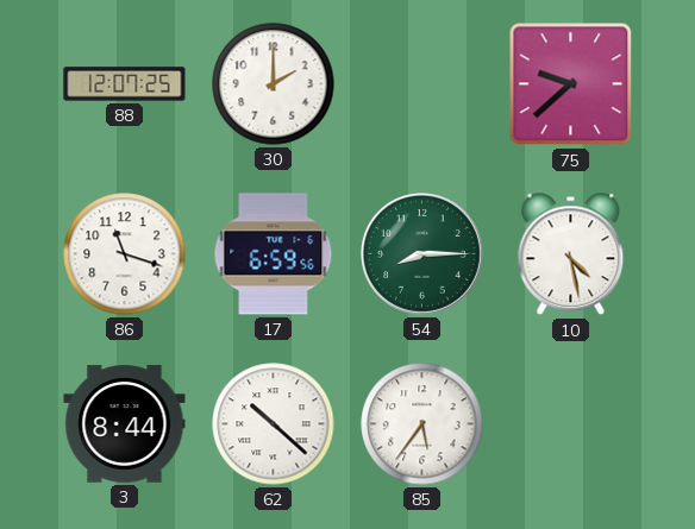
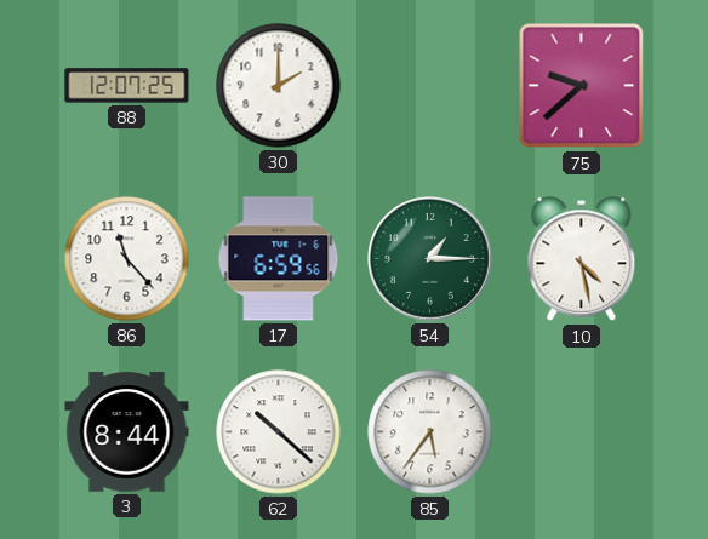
86: 11:18 -> 11:23 (127, 259)
54: 8:15 -> 1:15 (430, 259)
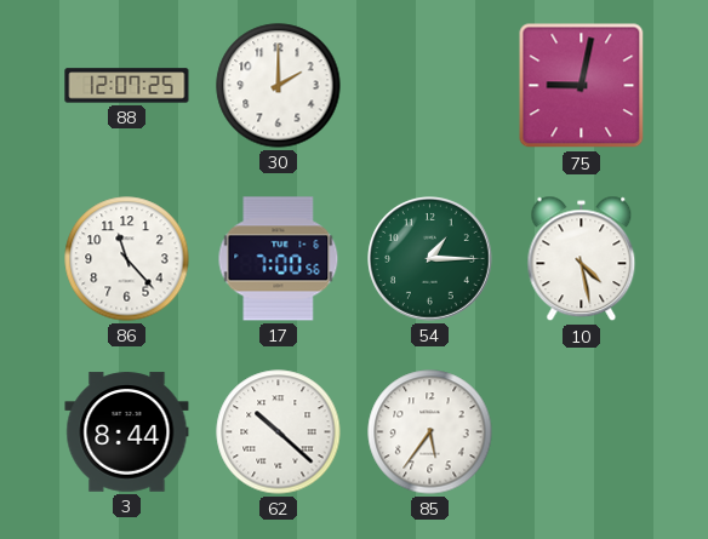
75: 9:38 -> 9:02 (582, 86)
17: 6:59 -> 7:00 (279, 259)
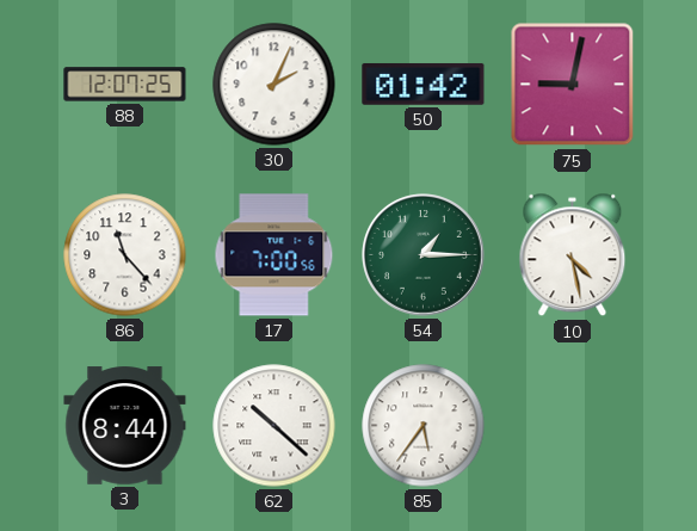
30: 2:00 -> 2:04 (275, 85)
50: none -> 01:42 (424, 85)
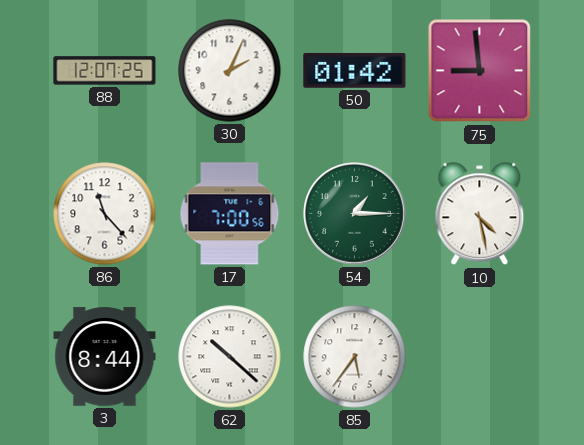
75: 9:02 -> 8:59 (480, 71)
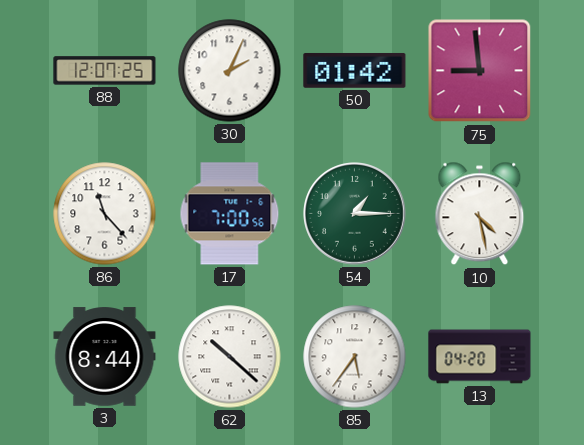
13: none -> 04:20 (480, 357)
